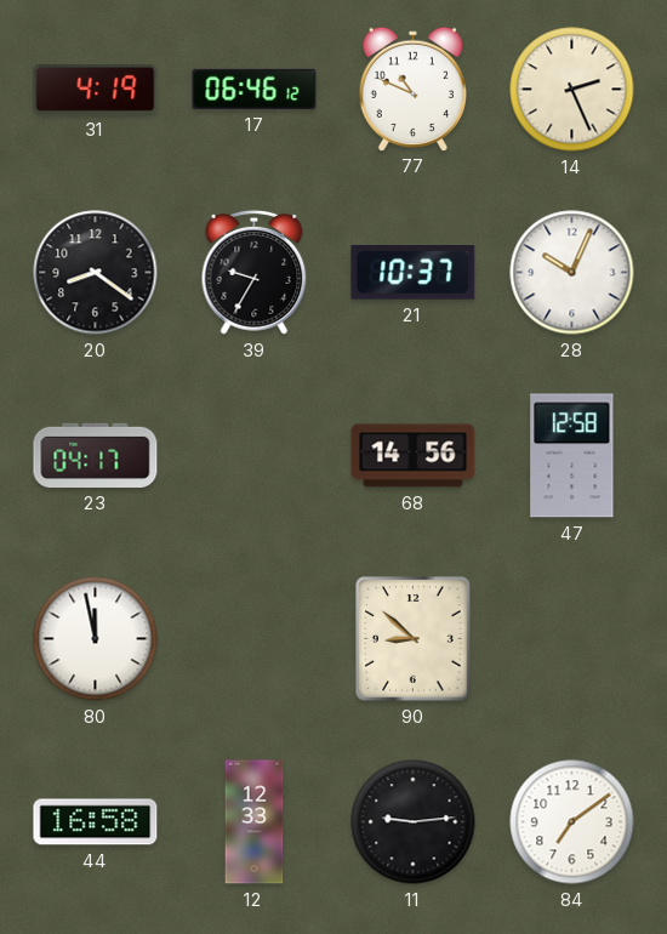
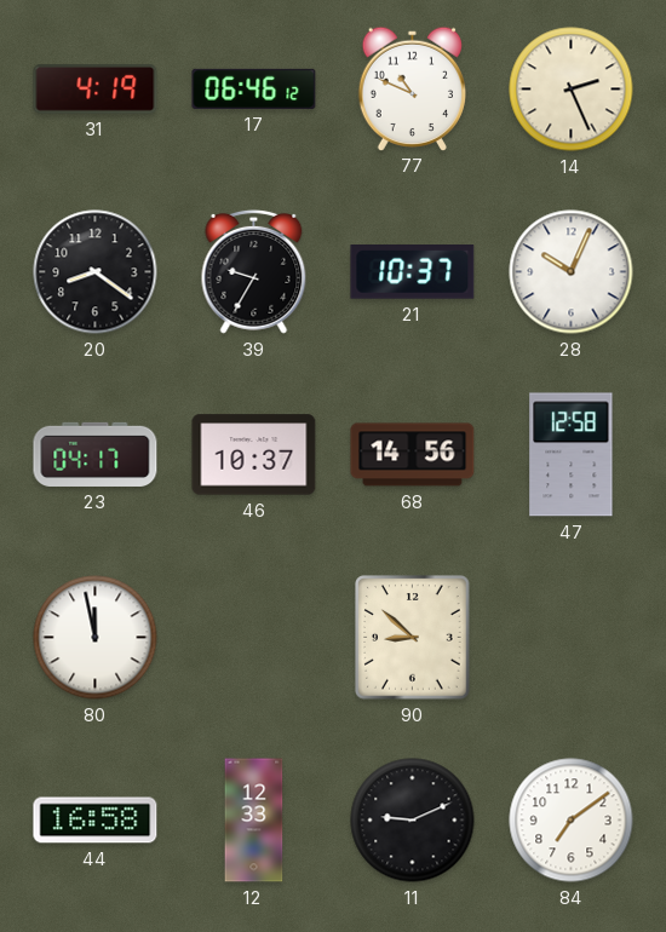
46: none -> 10:37 (254, 455)
11: 9:14 -> 9:11 (413, 821)
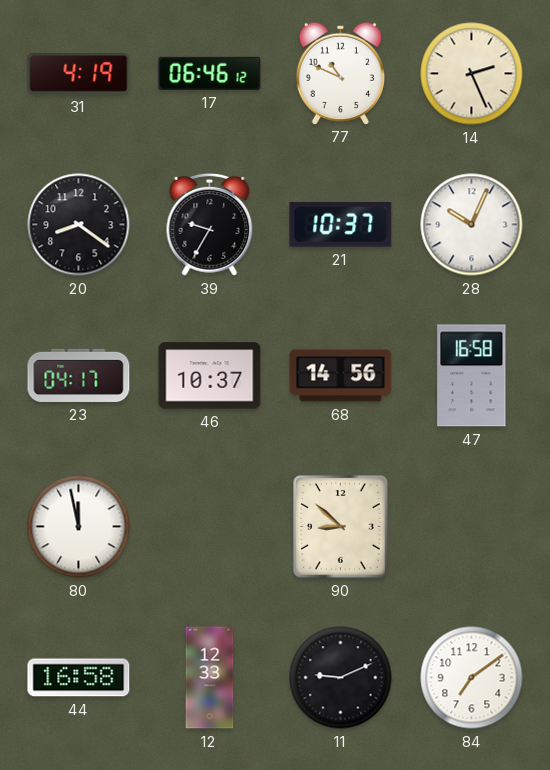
47: 12:58 -> 16:58 (472, 376)
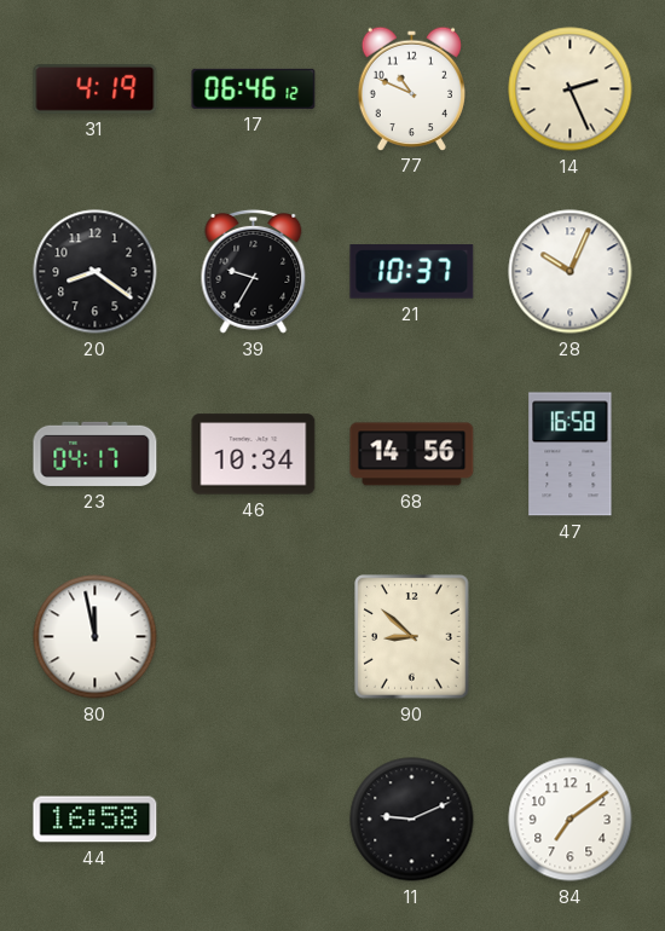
46: 10:37 -> 10:34 (254, 455)
12: 12:33 -> none (210, 678)
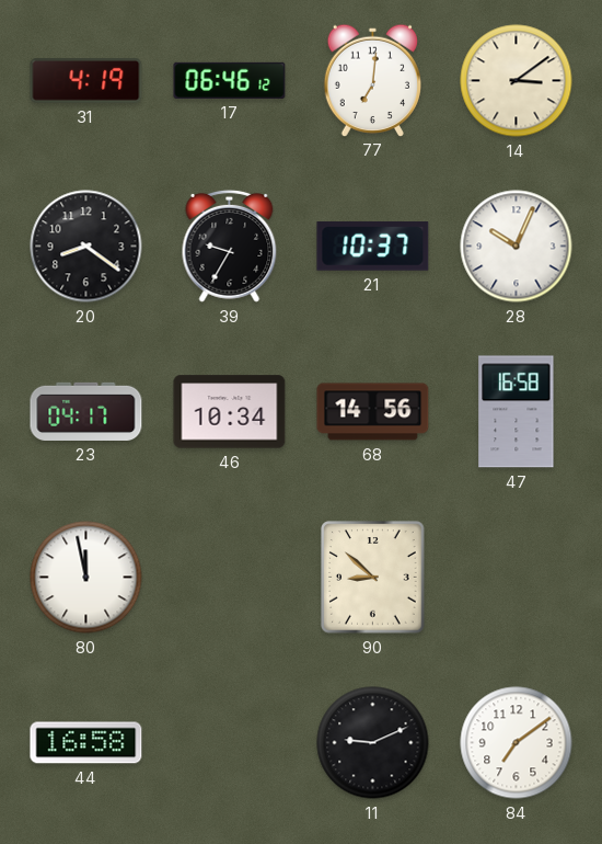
77: 10:49 -> 7:01 (372, 80)
14: 2:26 -> 3:09 (517, 81)
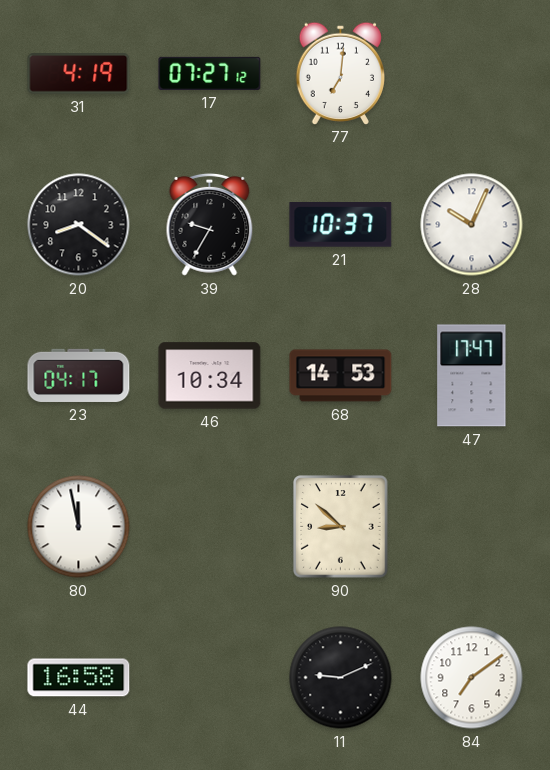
17: 06:46 -> 07:27 (210, 73)
14: 3:09 -> none (517, 81)
68: 14:56 -> 14:53 (341, 376)
47: 16:58 -> 17:47 (472, 376)
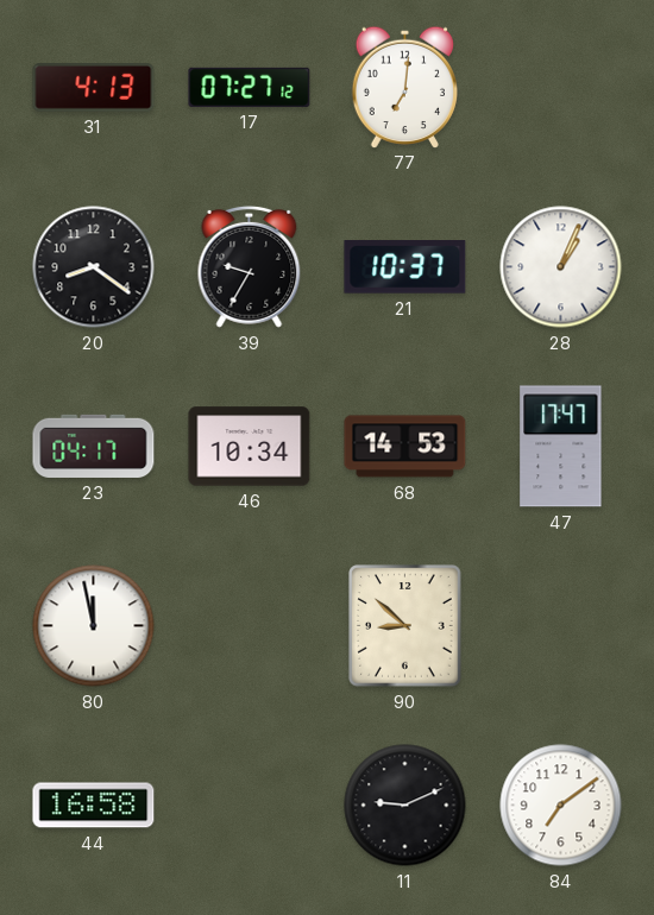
31: 4:19 -> 4:13 (94, 88)
28: 10:04 -> 1:04 (561, 267)
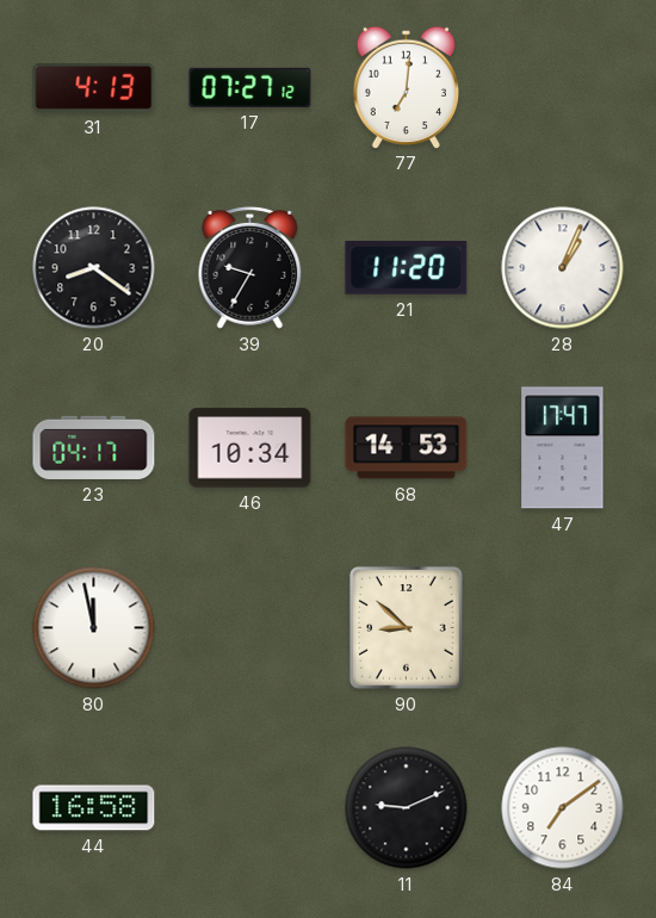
21: 10:37 -> 11:20 (407, 268)
